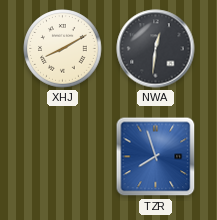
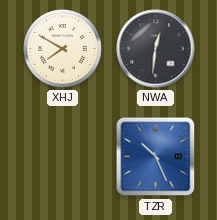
XHJ: 8:10 -> 7:50 (63, 49)
TZR: 7:57 -> 10:26 (156, 157)
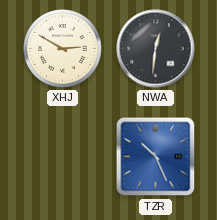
XHJ: 7:50 -> 2:50 (63, 49)
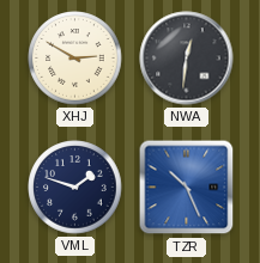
VML: none -> 1:48 (75, 188)
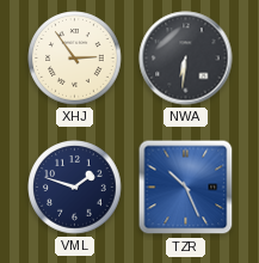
XHJ: 2:50 -> 2:54 (75, 59)
NWA: 12:31 -> 6:31 (186, 59)
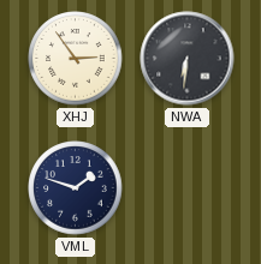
TZR: 10:26 -> none (186, 188)
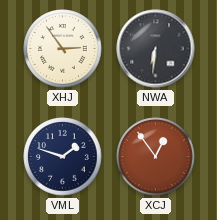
XCJ: none -> 12:54 (156, 157)
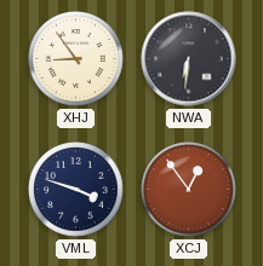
XHJ: 2:54 -> 8:54 (76, 59)
VML: 1:48 -> 3:48 (76, 190)
